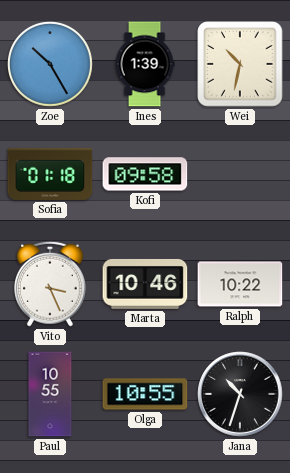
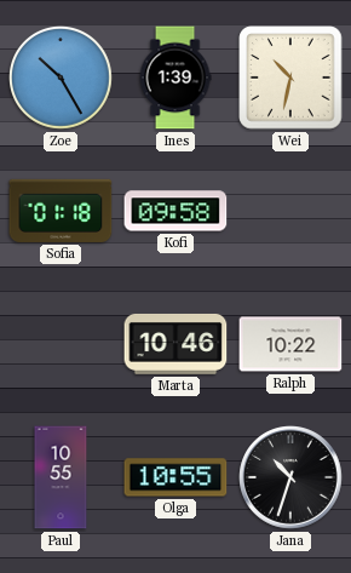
Vito: 3:26 -> none (51, 284)
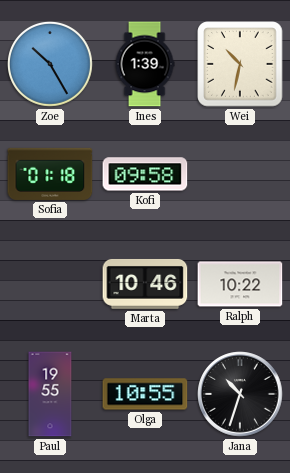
Paul: 10:55 -> 19:55 (50, 394)
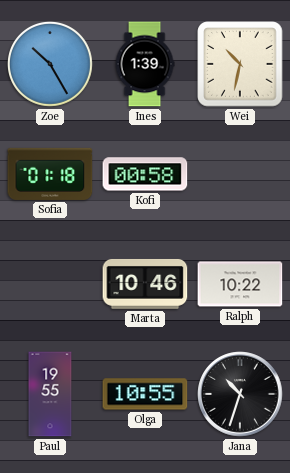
Kofi: 09:58 -> 00:58 (145, 174)
